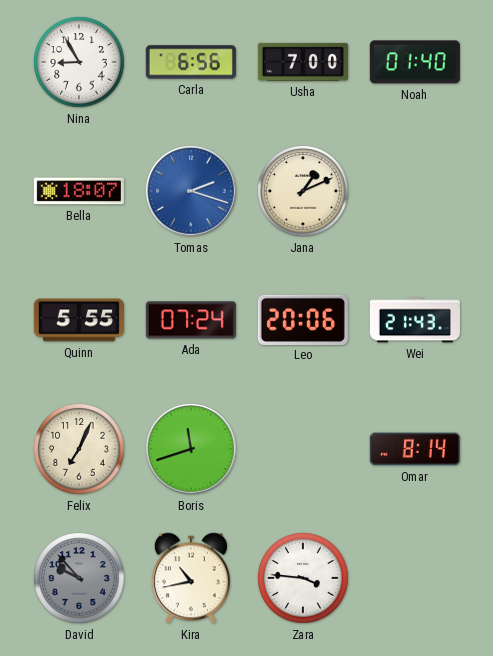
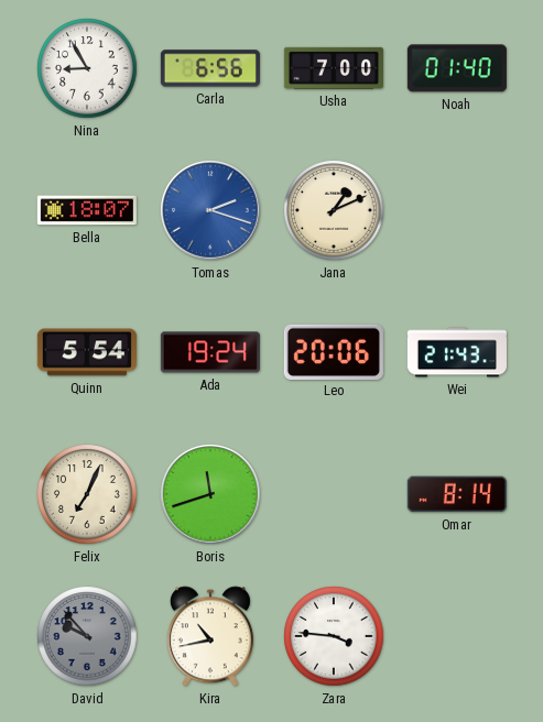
Quinn: 5:55 -> 5:54 (87, 352)
Ada: 07:24 -> 19:24 (210, 352)
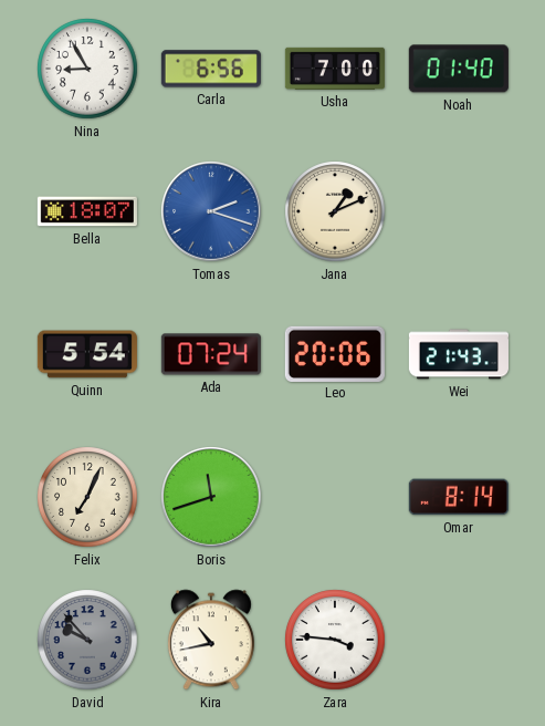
Ada: 19:24 -> 07:24 (211, 354)
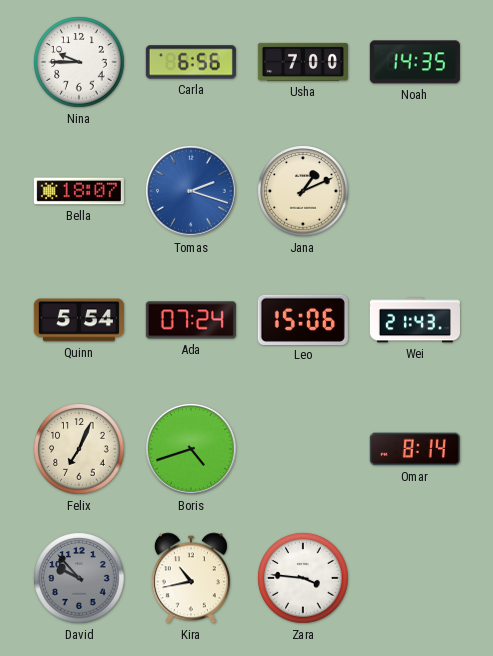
Nina: 8:55 -> 9:45 (79, 62)
Noah: 01:40 -> 14:35 (415, 62)
Leo: 20:06 -> 15:06 (303, 319)
Boris: 11:42 -> 4:42 (191, 449)
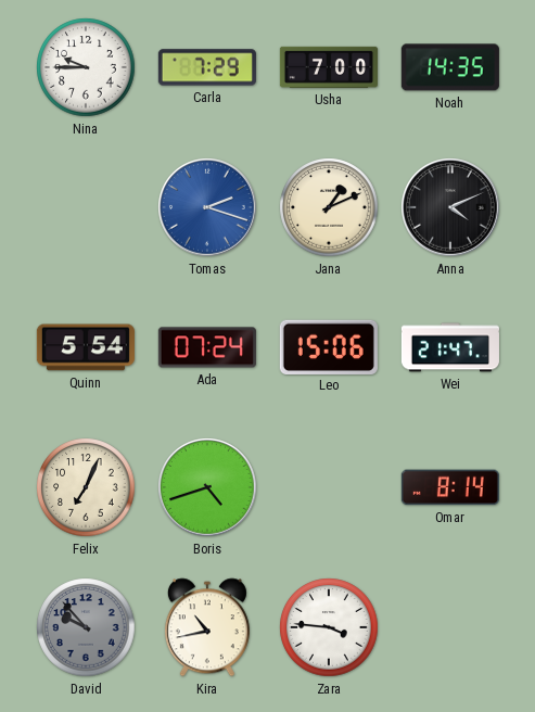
Carla: 6:56 -> 7:29 (207, 67)
Bella: 18:07 -> none (79, 191)
Anna: none -> 4:11 (450, 207)
Wei: 21:43 -> 21:47 (450, 347)
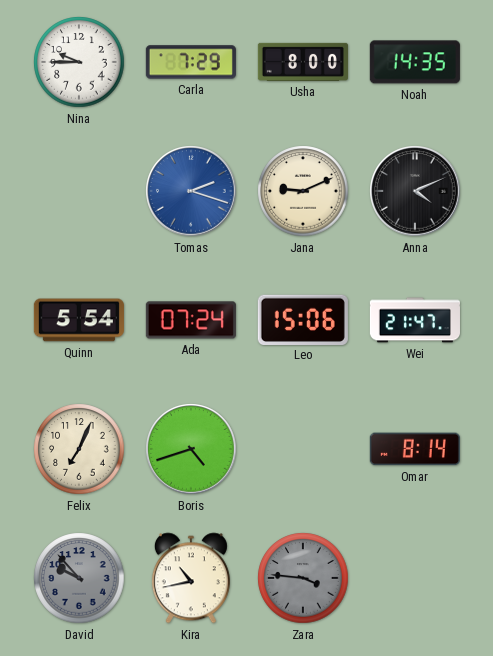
Usha: 7:00 -> 8:00 (303, 62)
Jana: 1:11 -> 9:11 (303, 191)
Zara dial: white -> grey (303, 578)
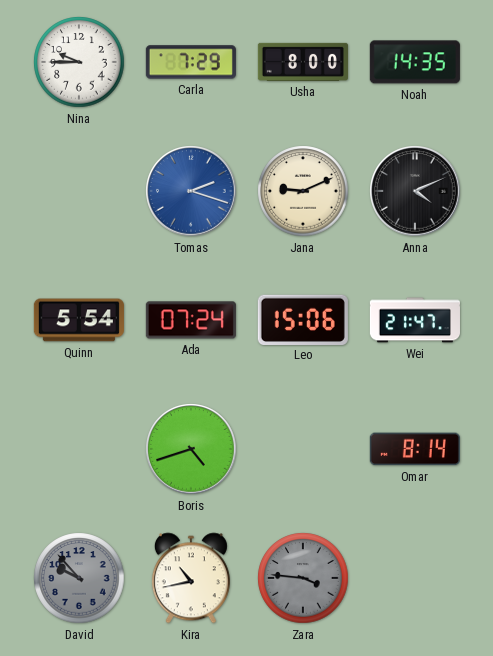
Felix: 7:04 -> none (79, 449)
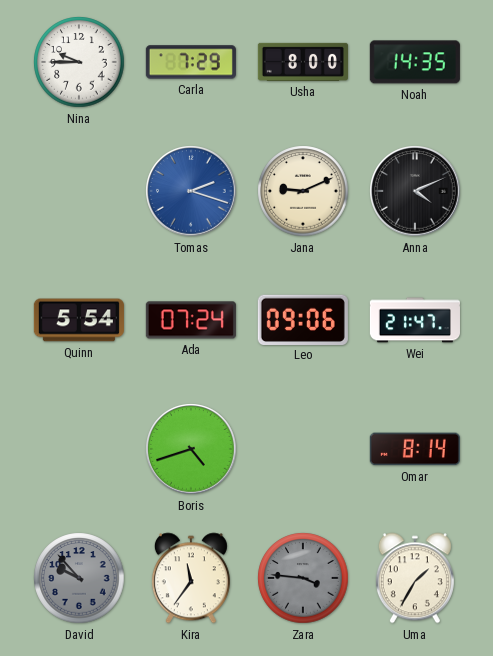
Leo: 15:06 -> 09:06 (303, 319)
Kira: 10:43 -> 11:36 (191, 578)
Uma: none -> 1:35 (415, 578)
